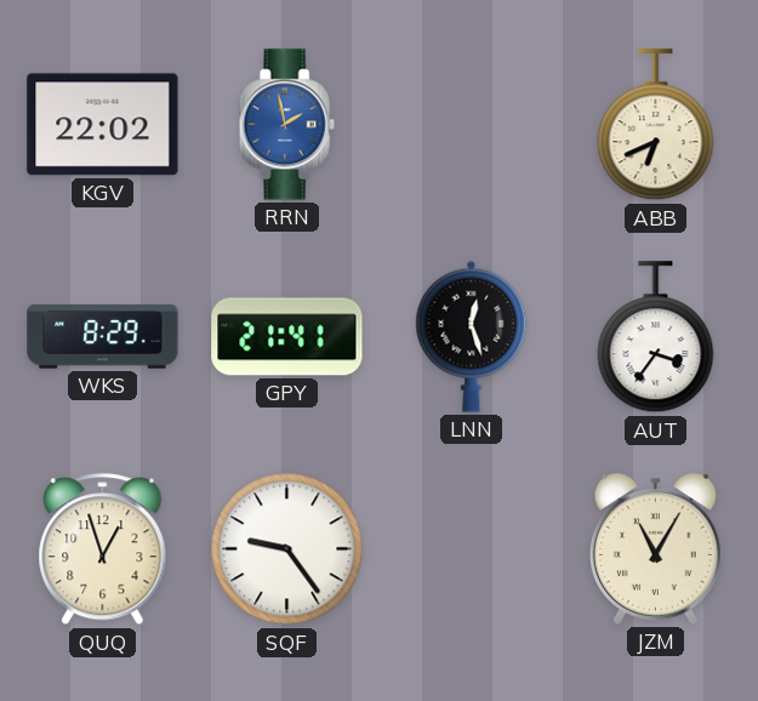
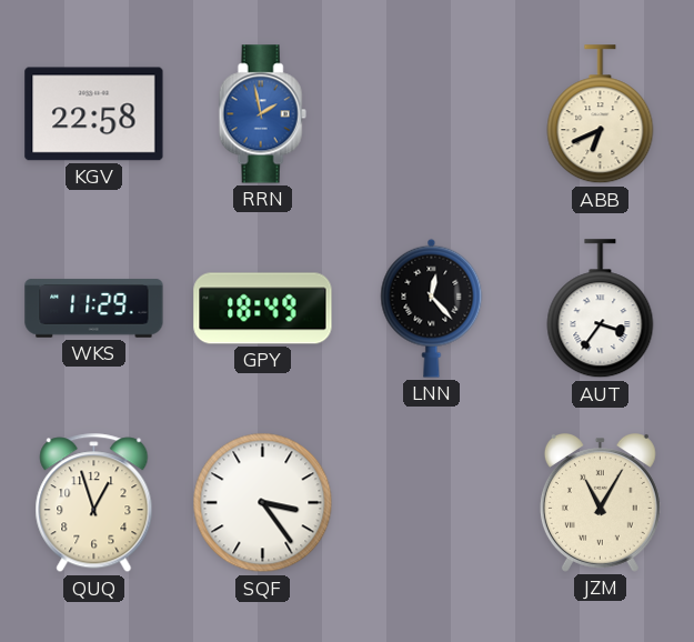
KGV: 22:02 -> 22:58 (94, 114)
WKS: 8:29 -> 11:29 (94, 309)
GPY: 21:41 -> 18:49 (263, 309)
LNN: 12:27 -> 12:23 (432, 308)
SQF: 9:24 -> 3:24 (263, 503)
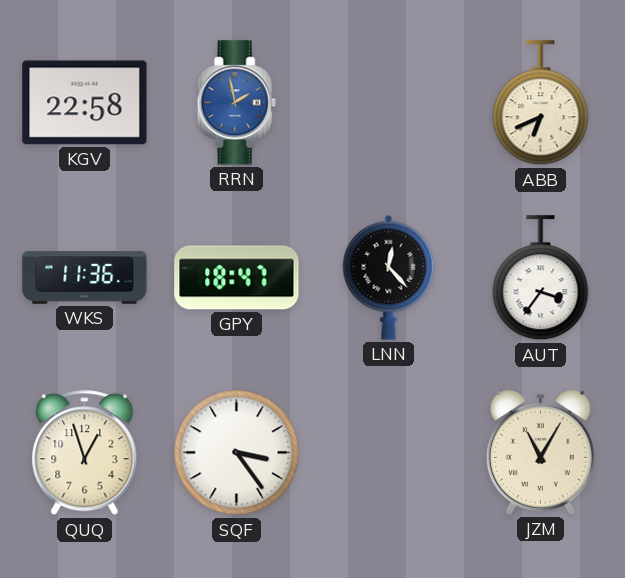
WKS: 11:29 -> 11:36 (85, 278)
GPY: 18:49 -> 18:47 (237, 278)
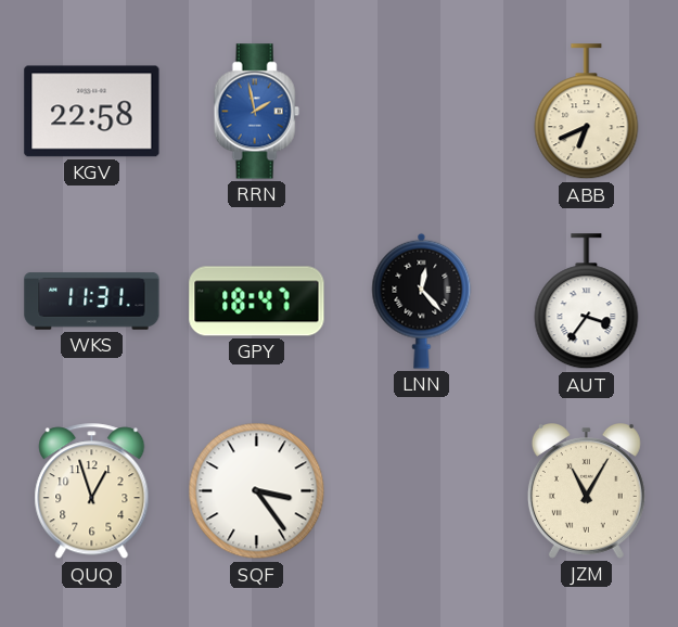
WKS: 11:36 -> 11:31 (92, 302)
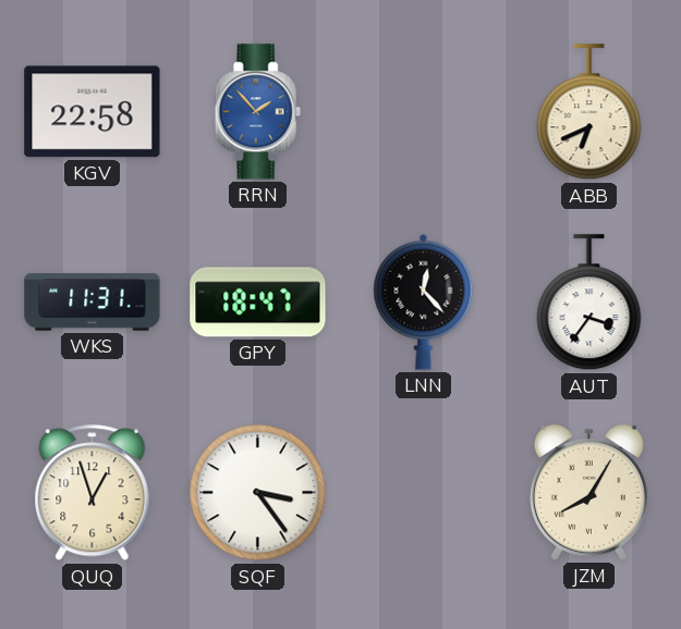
RRN: 1:58 -> 1:53 (257, 112)
JZM: 11:05 -> 8:05 (588, 493)
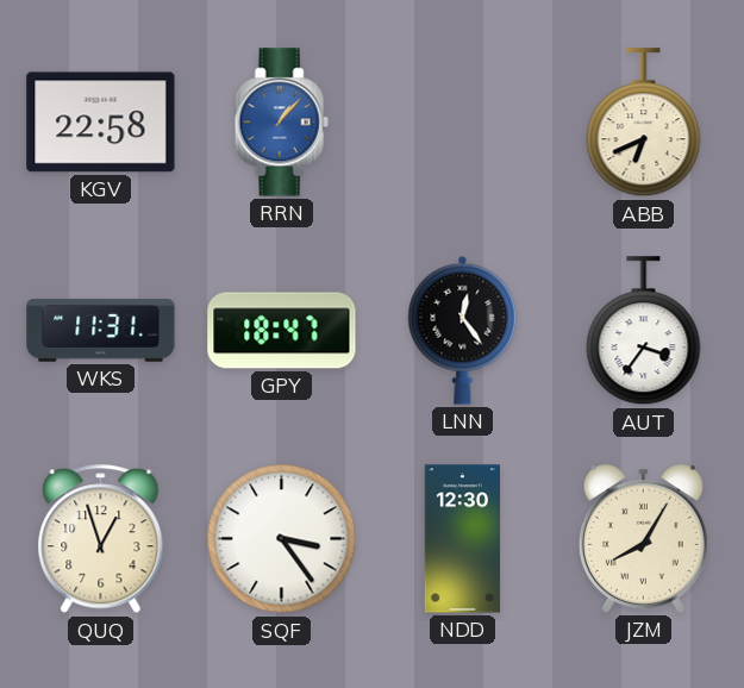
RRN: 1:53 -> 1:07 (281, 123)
LNN: 12:23 -> 12:24 (463, 330)
NDD: none -> 12:30 (462, 539)
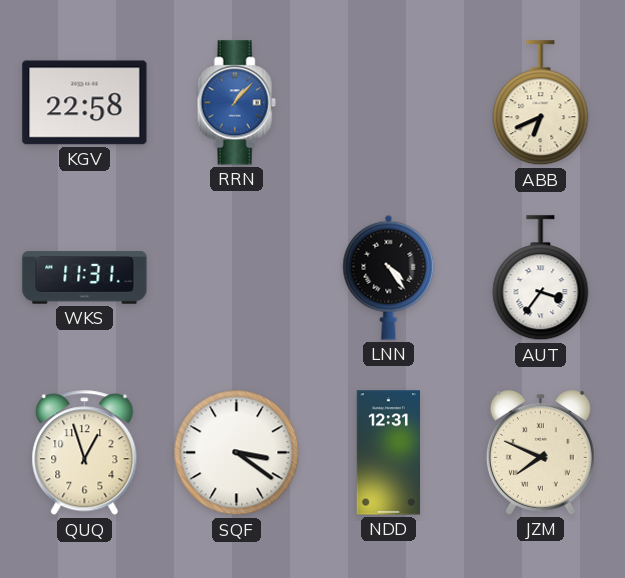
GPY: 18:47 -> none (282, 331)
LNN: 12:24 -> 4:24 (389, 277)
SQF: 3:24 -> 3:21 (237, 453)
NDD: 12:30 -> 12:31 (388, 453)
JZM: 8:05 -> 7:49 (540, 453)
